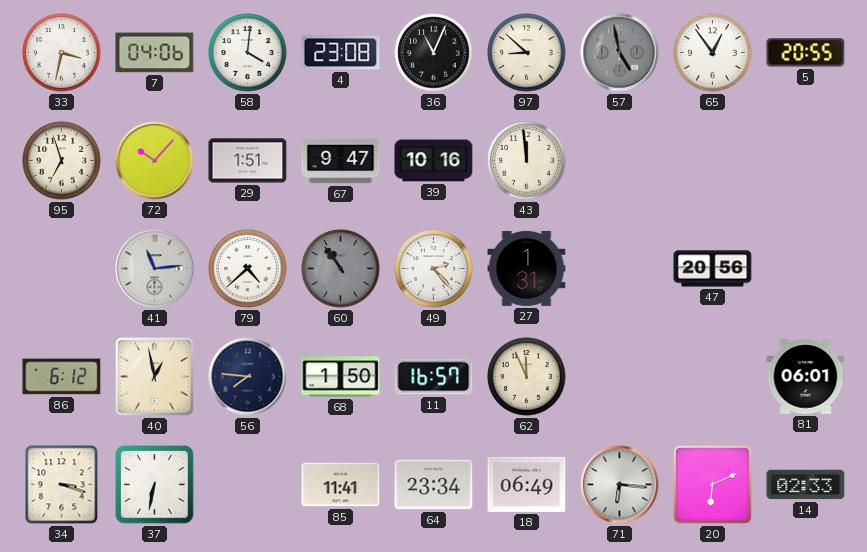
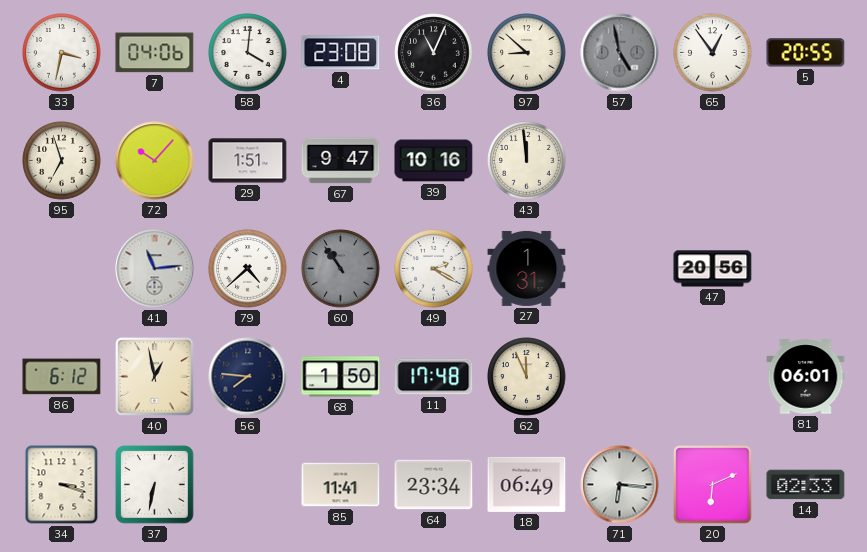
49: 2:23 -> 2:20 (434, 269)
11: 16:57 -> 17:48 (434, 377)
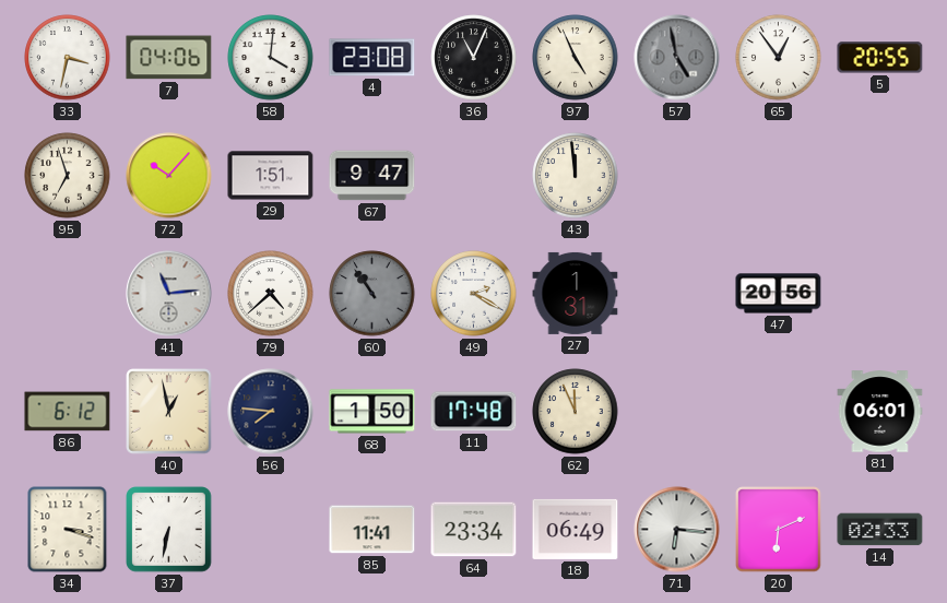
97: 8:52 -> 4:56 (576, 58)
39: 10:16 -> none (434, 161)
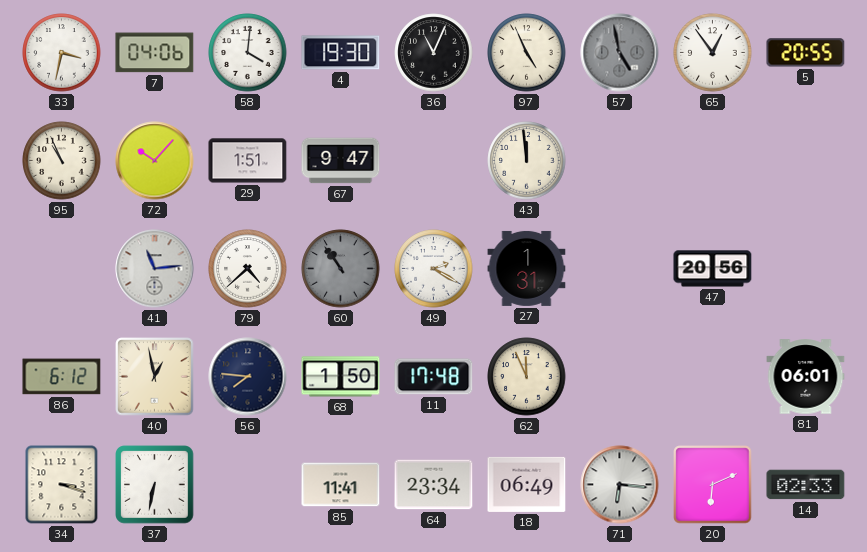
4: 23:08 -> 19:30 (341, 53)
95: 6:57 -> 10:56 (62, 161)
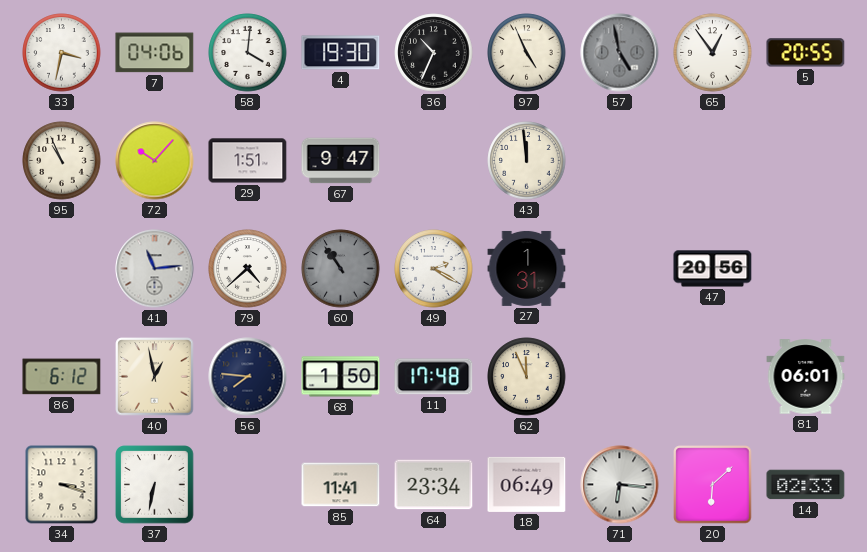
36: 11:04 -> 10:34 (434, 53)
20: 6:11 -> 6:08 (713, 485)
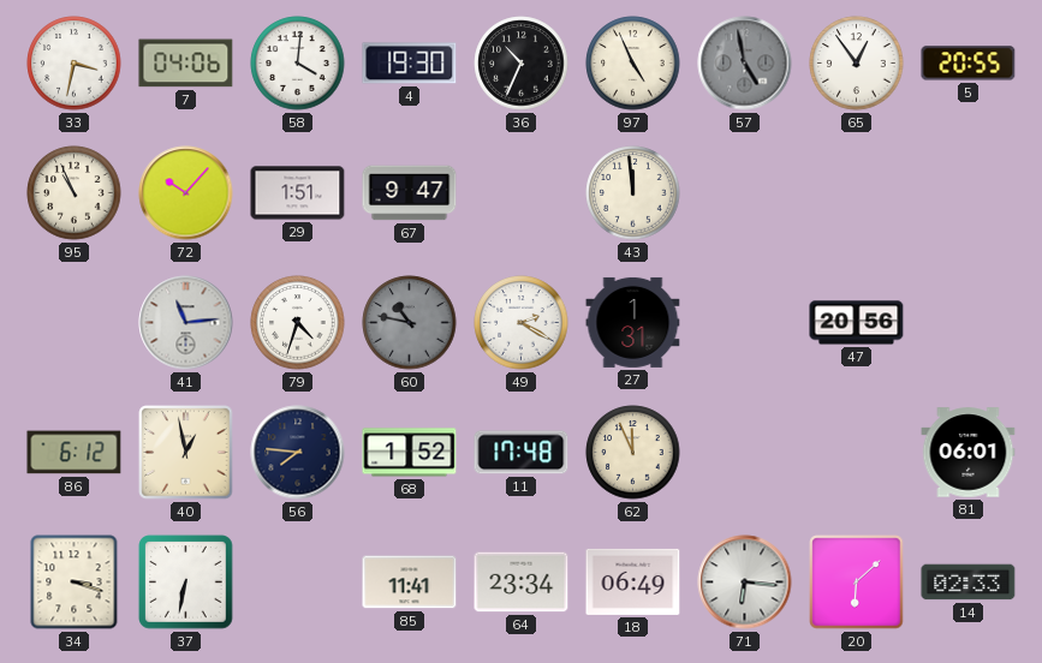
79: 4:38 -> 4:33 (298, 323)
60: 10:54 -> 10:47 (410, 323)
68: 1:50 -> 1:52 (410, 453)
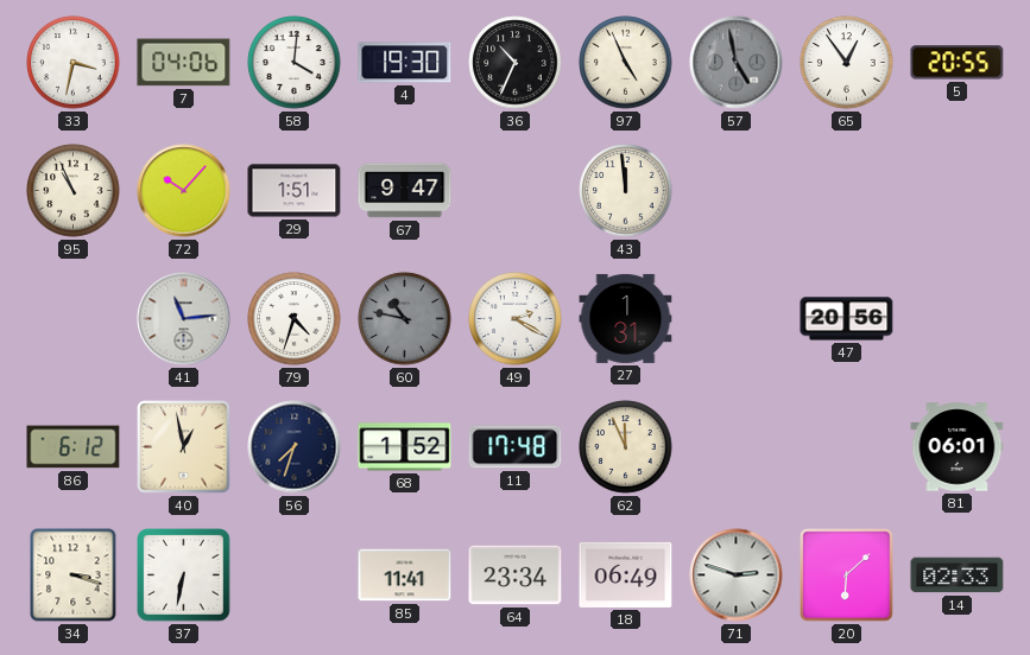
56: 7:46 -> 7:33 (295, 447)
71: 6:16 -> 2:48 (737, 575)
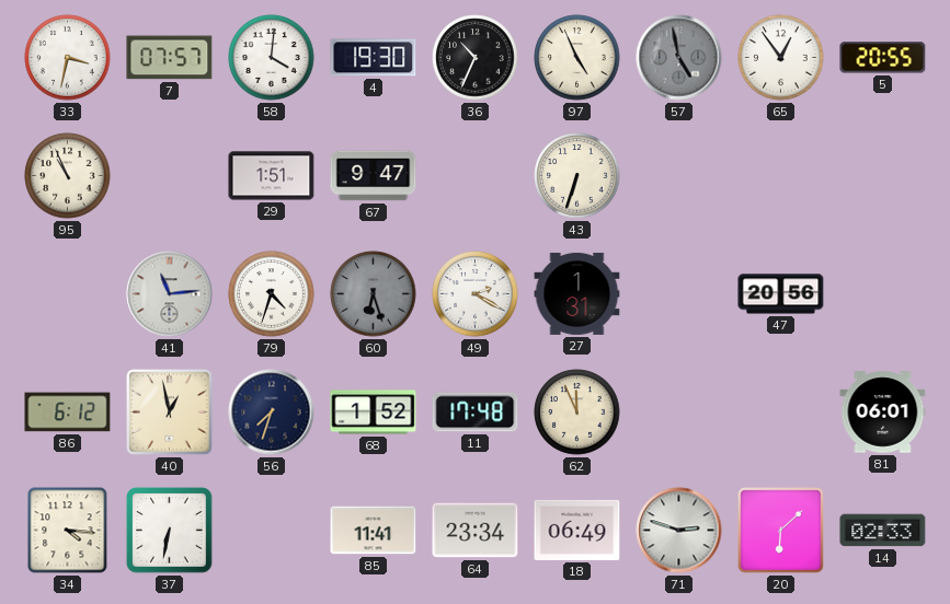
7: 04:06 -> 07:57 (170, 58)
72: 10:07 -> none (184, 191)
43: 11:59 -> 6:33 (577, 176)
60: 10:47 -> 6:27 (374, 294)
34: 3:18 -> 4:16 (68, 531)
